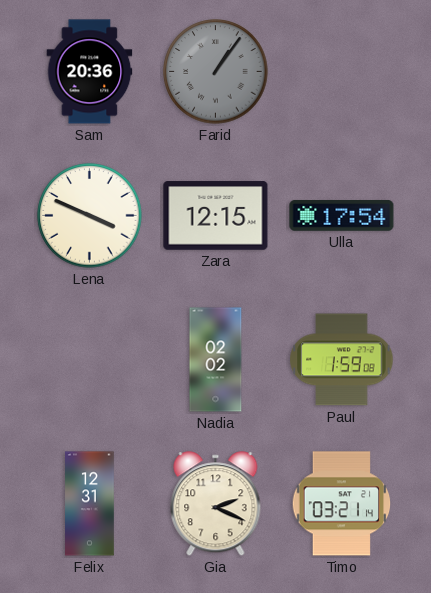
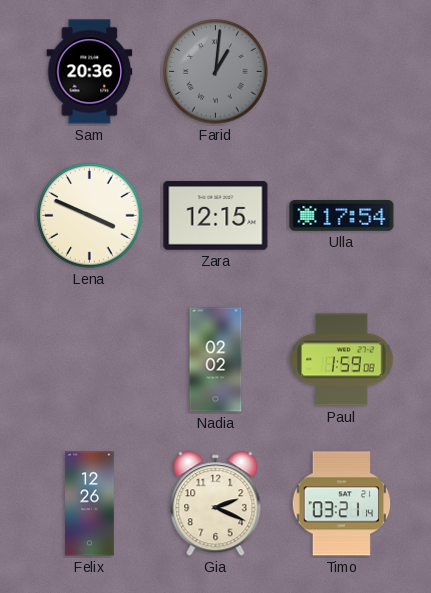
Farid: 1:06 -> 1:01 (216, 72)
Felix: 12:31 -> 12:26 (90, 504)
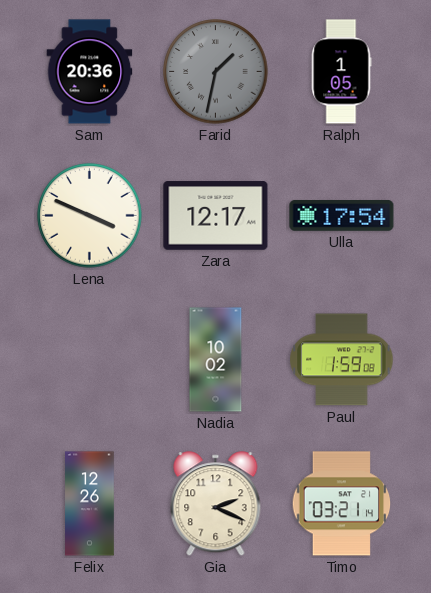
Farid: 1:01 -> 1:32 (216, 72)
Ralph: none -> 1:05 (341, 72)
Zara: 12:15 -> 12:17 (216, 216)
Nadia: 02:02 -> 10:02 (216, 360)
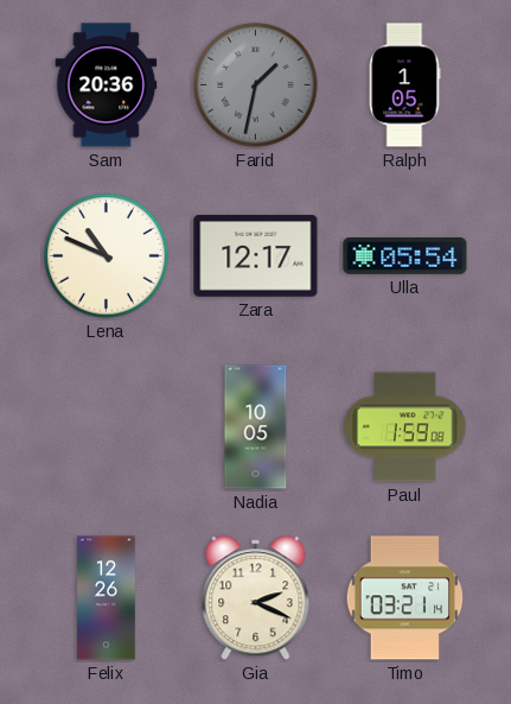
Lena: 3:49 -> 10:49 (107, 256)
Ulla: 17:54 -> 05:54 (405, 256)
Nadia: 10:02 -> 10:05 (256, 427)
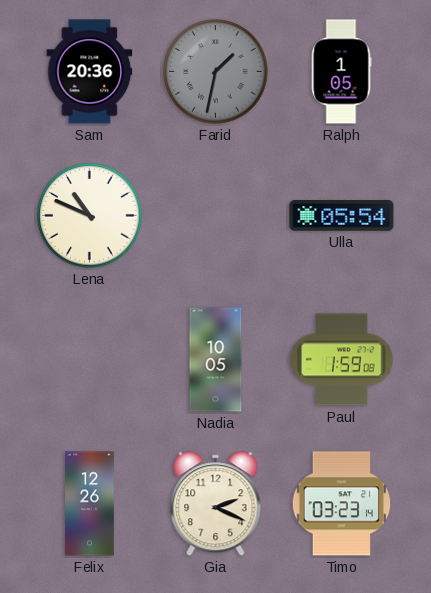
Zara: 12:17 -> none (256, 256)
Timo: 03:21 -> 03:23 (342, 504)
